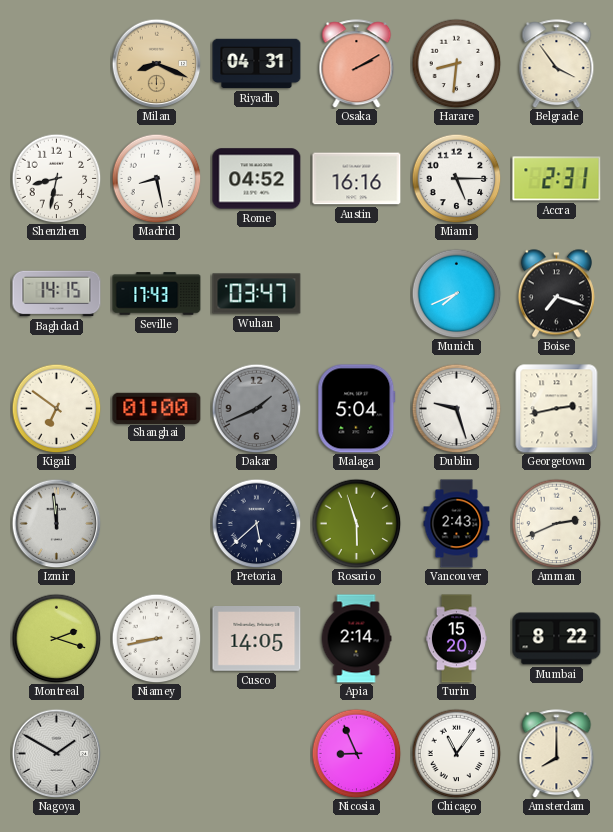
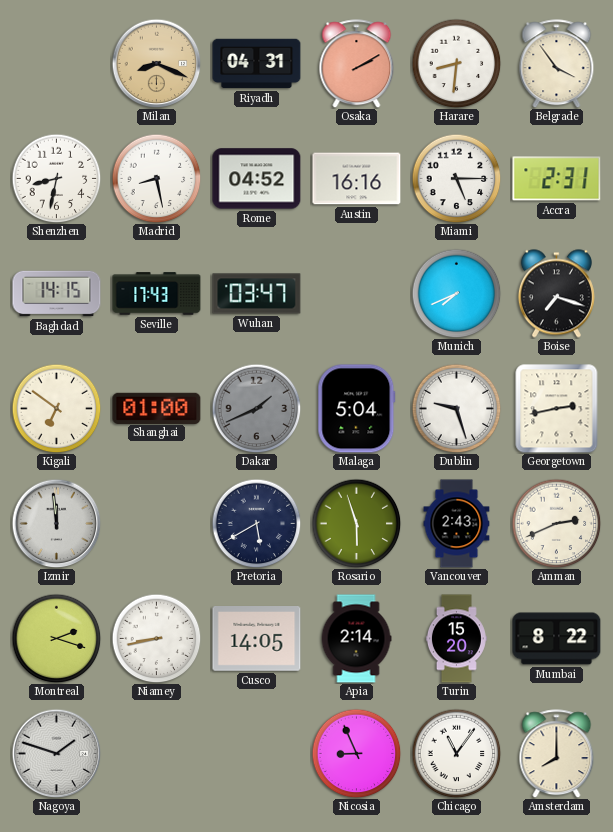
Pretoria: 5:38 -> 5:40 (256, 523)
Nagoya: 1:50 -> 1:48 (56, 753)
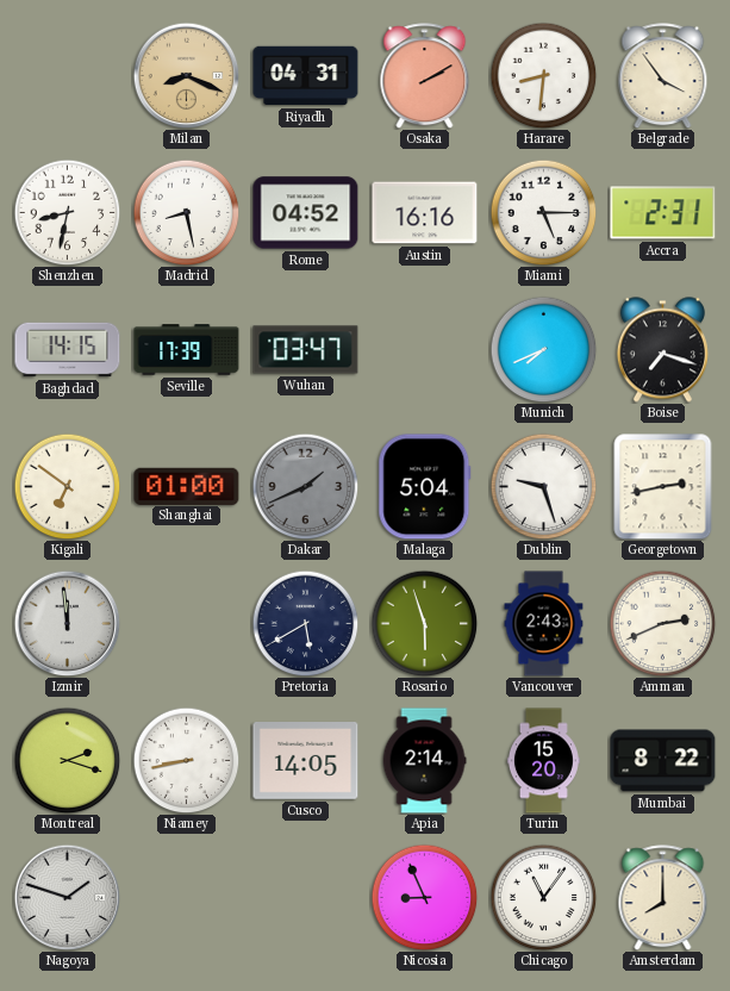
Seville: 17:43 -> 17:39 (187, 350)
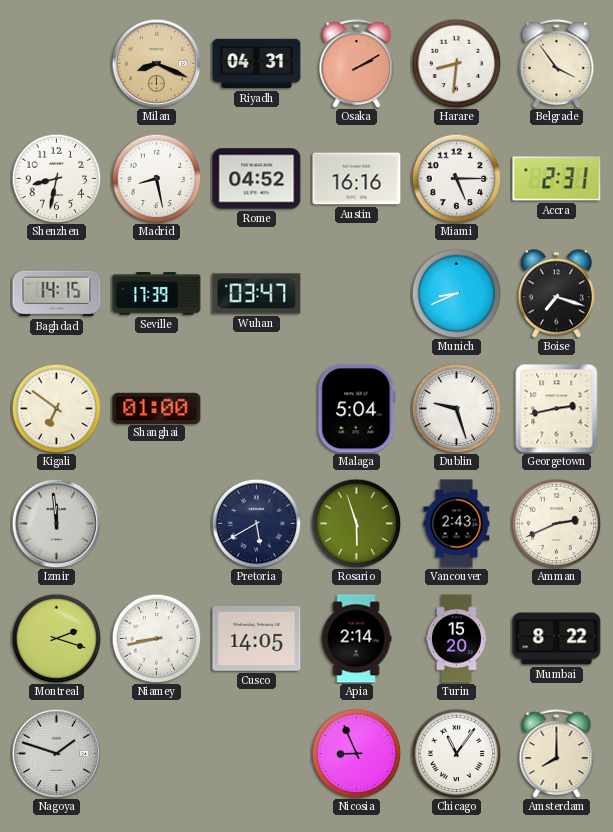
Munich: 7:41 -> 8:41 (456, 293)
Dakar: 1:41 -> none (305, 486)
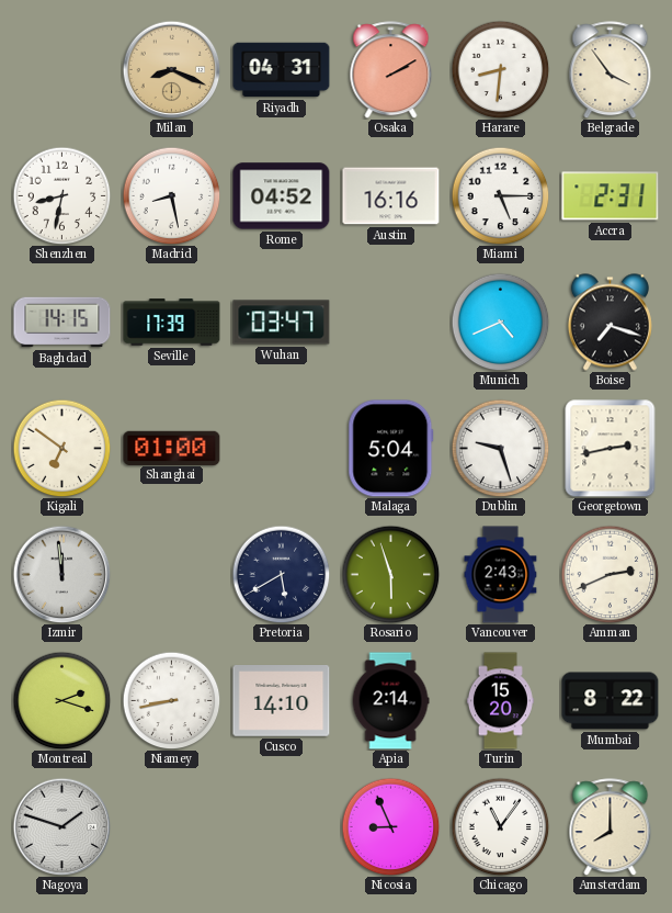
Munich: 8:41 -> 4:41 (500, 322)
Cusco: 14:05 -> 14:10 (282, 701)
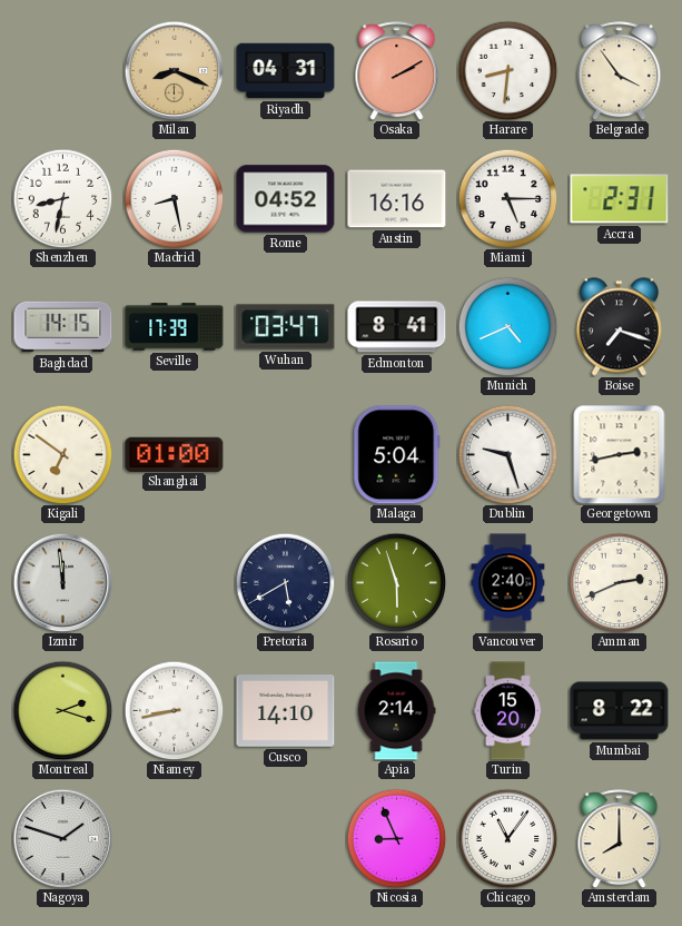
Edmonton: none -> 8:41 (397, 327)
Vancouver: 2:43 -> 2:40 (508, 583)
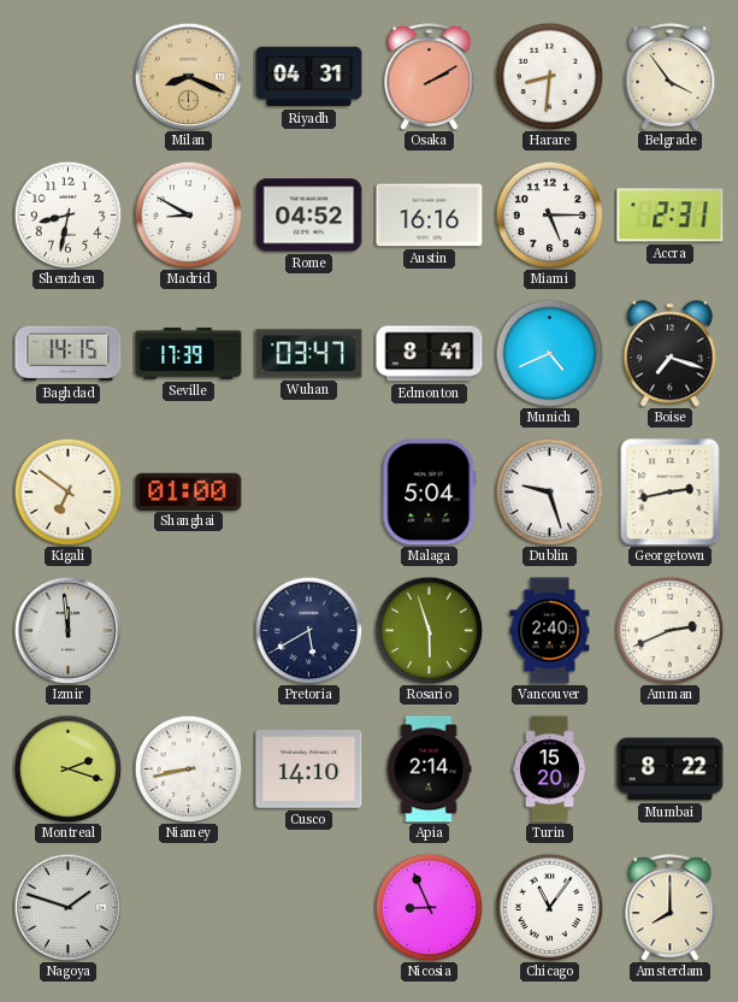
Madrid: 8:28 -> 8:50 (188, 214)
